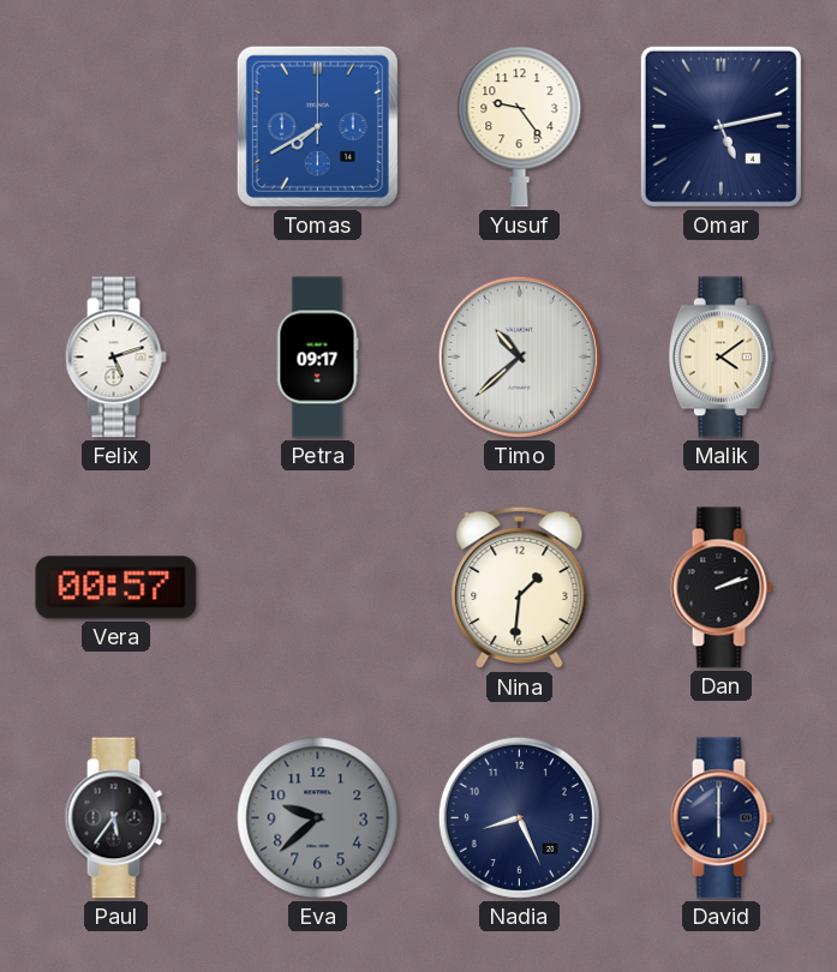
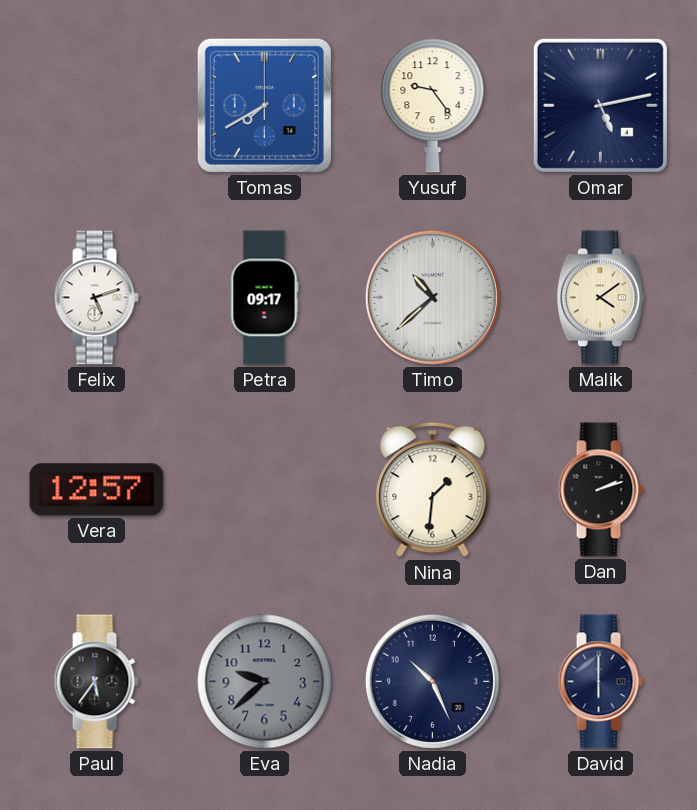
Vera: 00:57 -> 12:57 (97, 490)
Nadia: 8:26 -> 10:26 (432, 681)
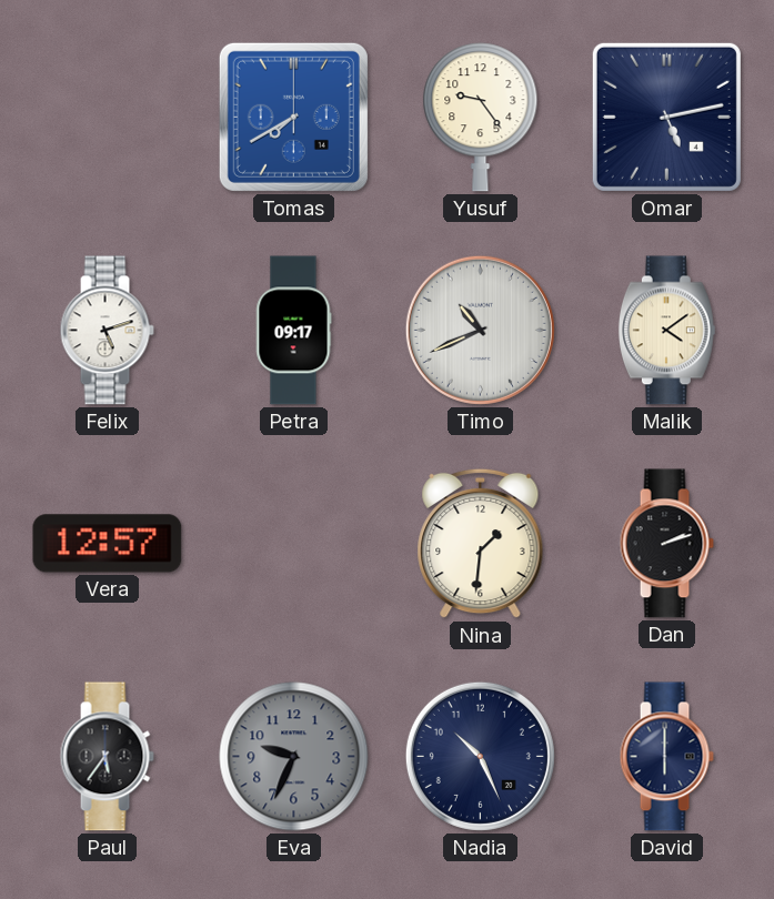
Timo: 10:38 -> 10:41 (480, 330)
Eva: 9:38 -> 9:34 (294, 757)
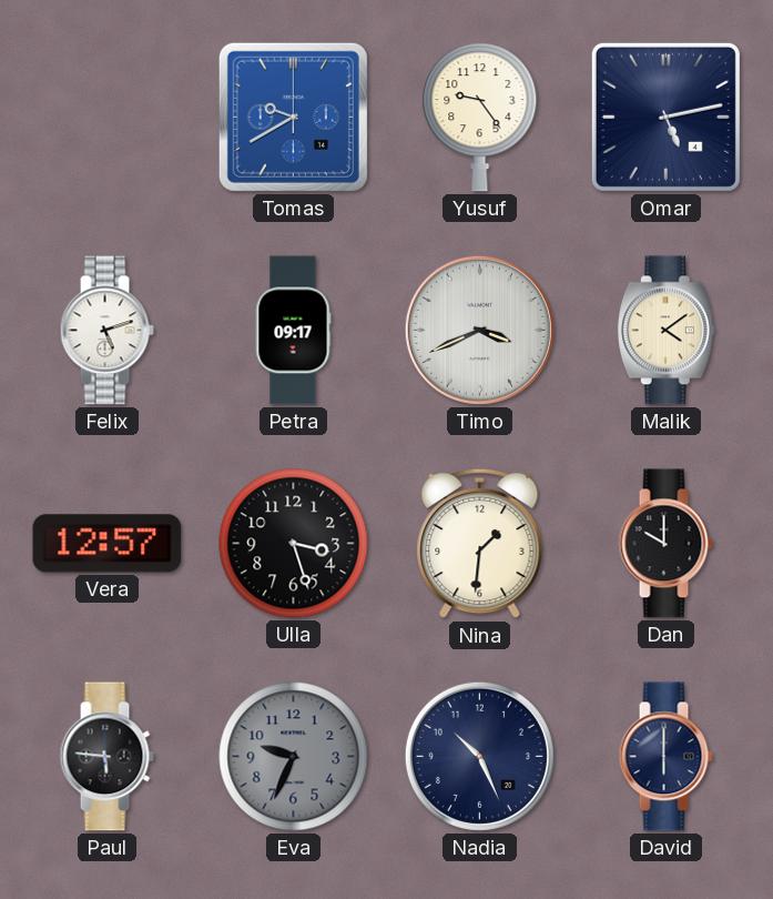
Tomas: 7:40 -> 9:40 (293, 117)
Timo: 10:41 -> 3:41 (479, 330)
Ulla: none -> 3:27 (294, 544)
Dan: 2:12 -> 10:00 (665, 544)
Paul: 5:36 -> 5:46 (106, 757)
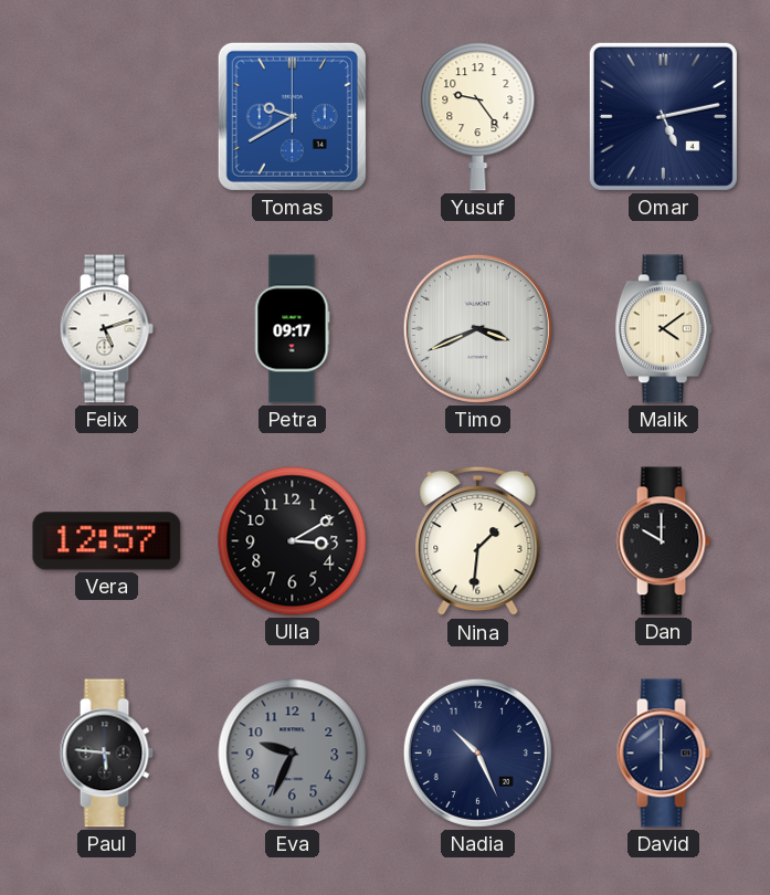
Ulla: 3:27 -> 3:10 (293, 541)
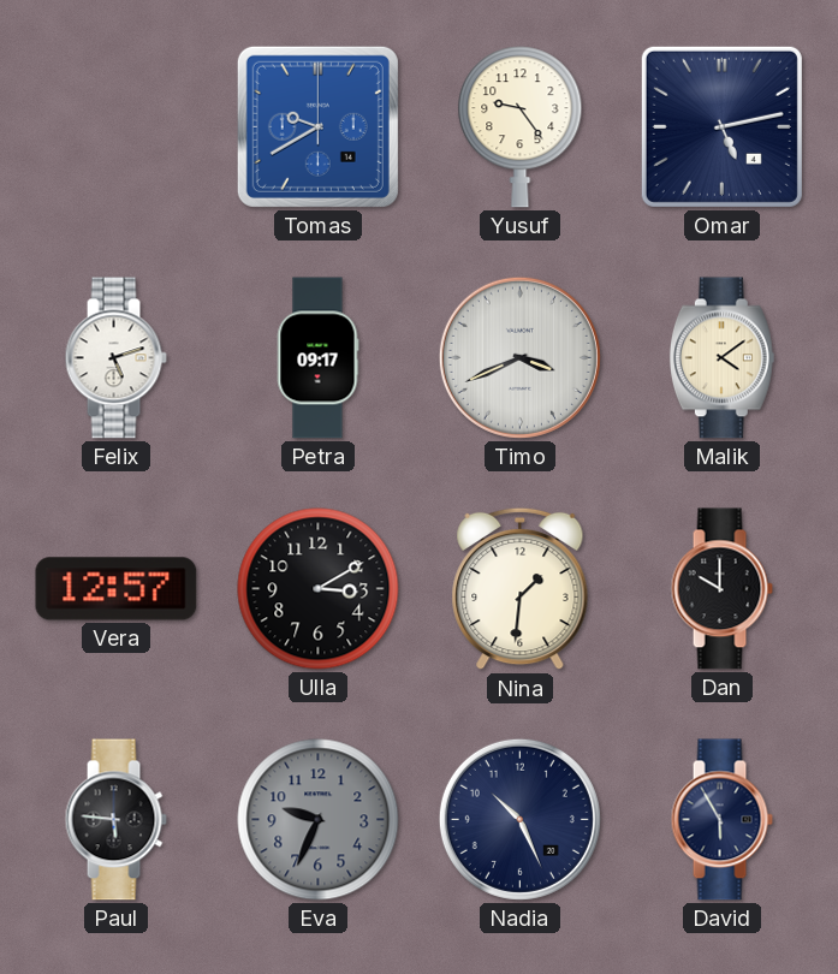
David: 6:00 -> 5:55 (721, 820)
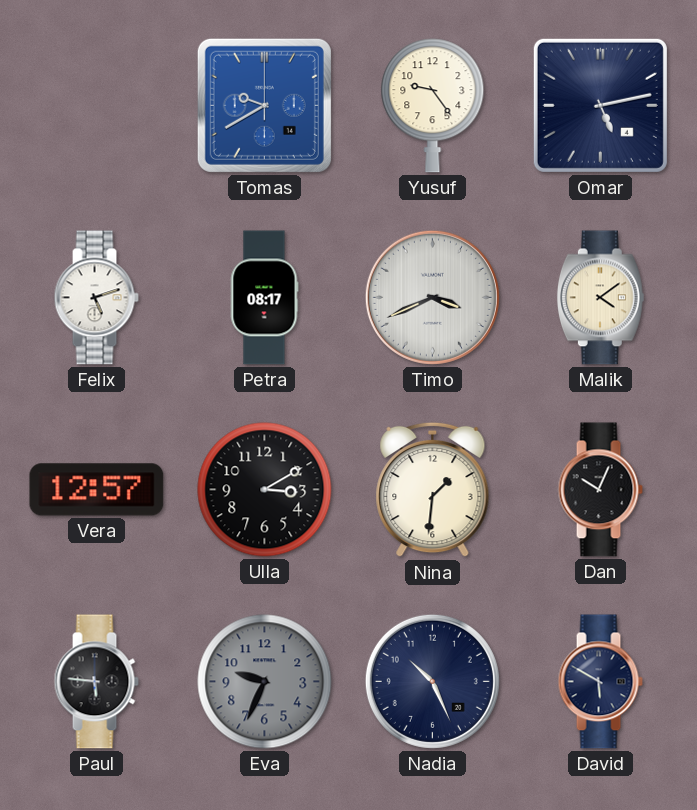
Petra: 09:17 -> 08:17 (264, 298)
Dan: 10:00 -> 10:04 (600, 490)
David: 5:55 -> 5:50 (600, 682)
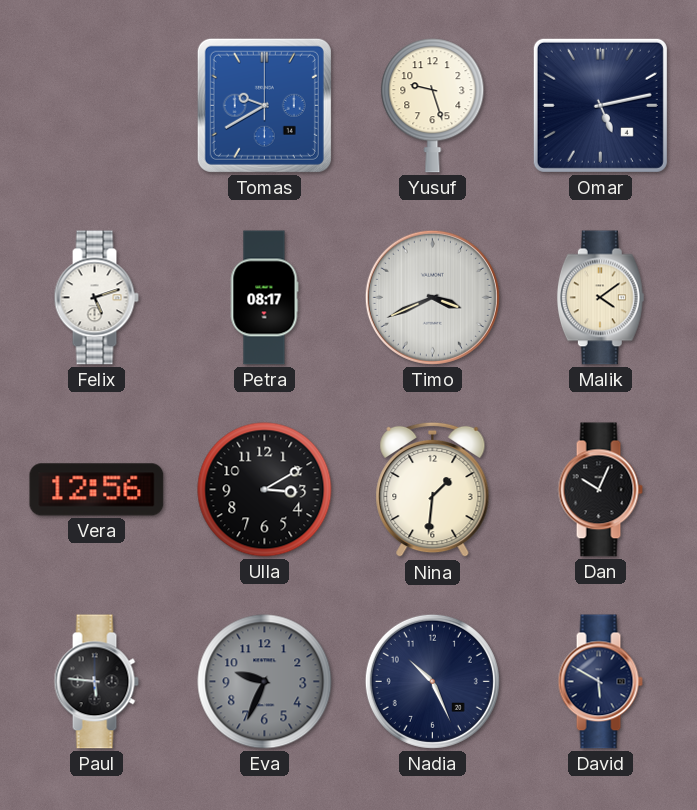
Yusuf: 9:24 -> 9:27 (433, 106)
Vera: 12:57 -> 12:56 (97, 490)
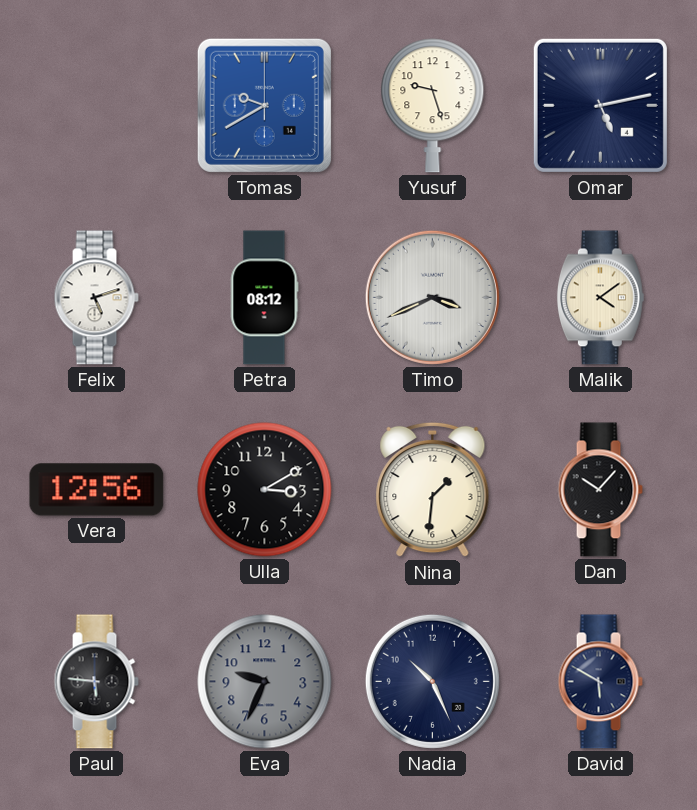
Petra: 08:17 -> 08:12 (264, 298)
Dan: 10:04 -> 10:07 (600, 490)
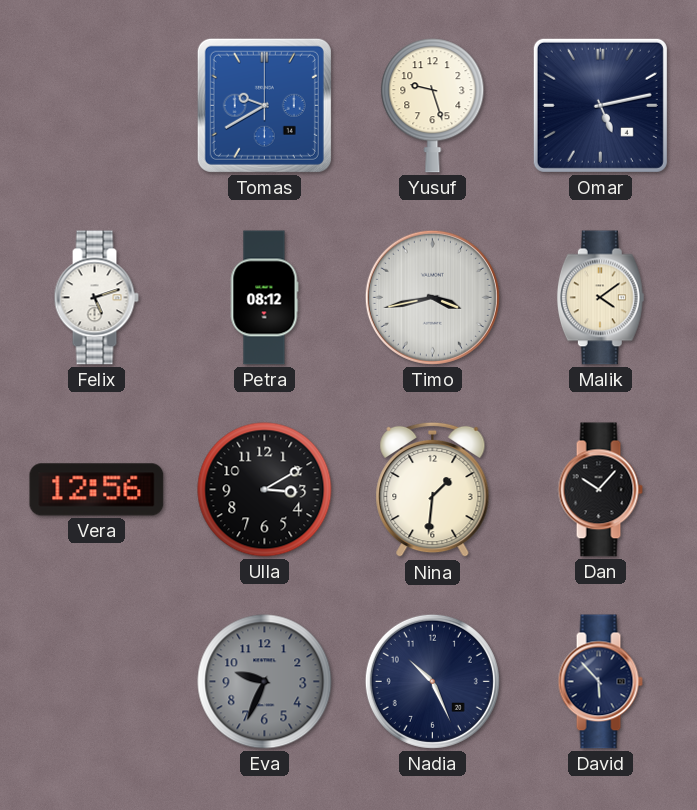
Timo: 3:41 -> 3:43 (432, 297)
Paul: 5:46 -> none (96, 682)
David: 5:50 -> 5:53 (600, 682)
